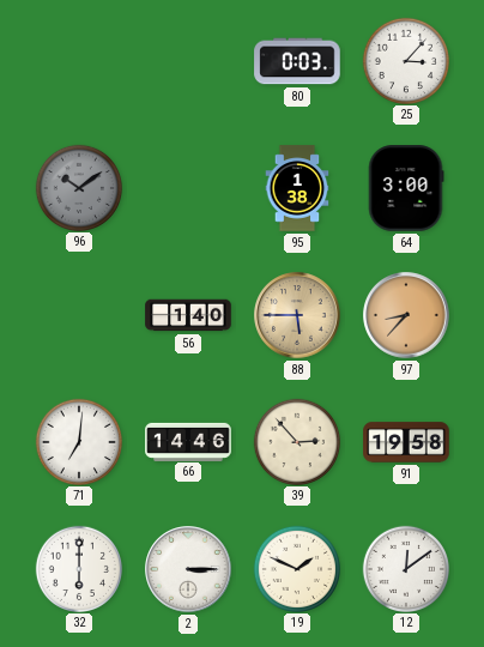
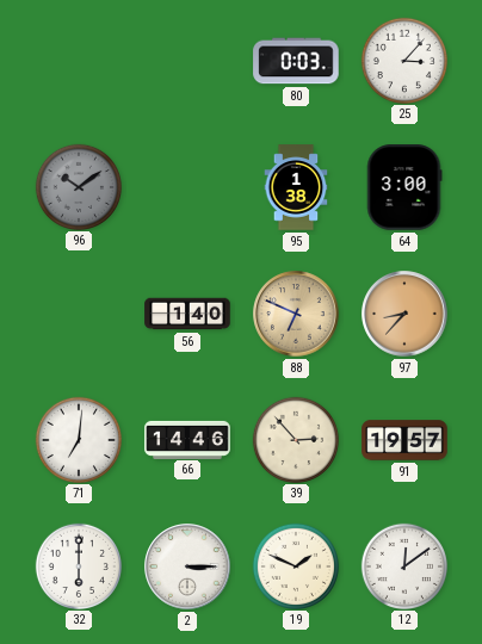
88: 5:45 -> 6:49 (296, 314)
91: 19:58 -> 19:57 (404, 440)
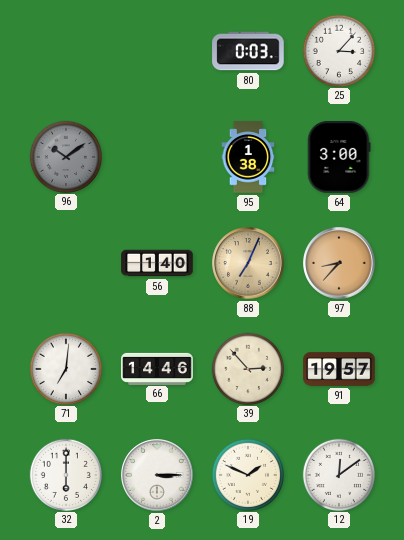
88: 6:49 -> 7:04 (248, 263)
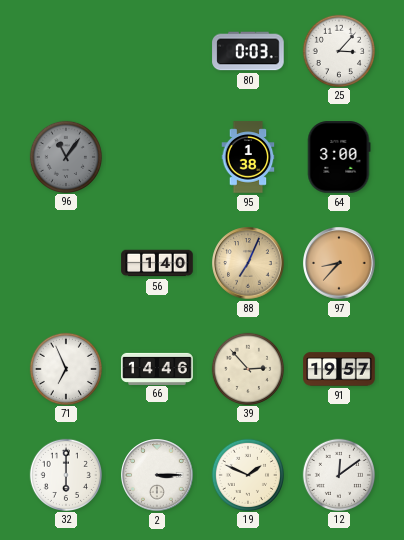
96: 10:09 -> 11:06 (65, 156)
71: 7:01 -> 6:56 (65, 368)
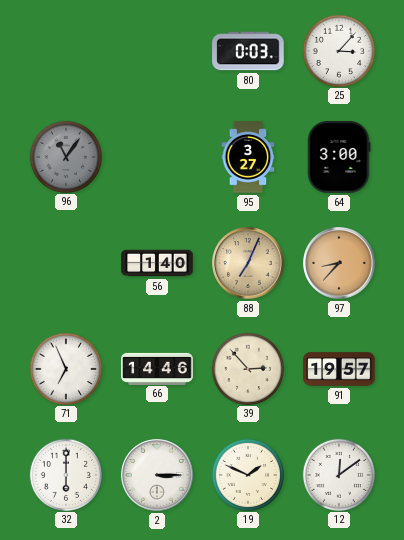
95: 1:38 -> 3:27 (248, 157)
